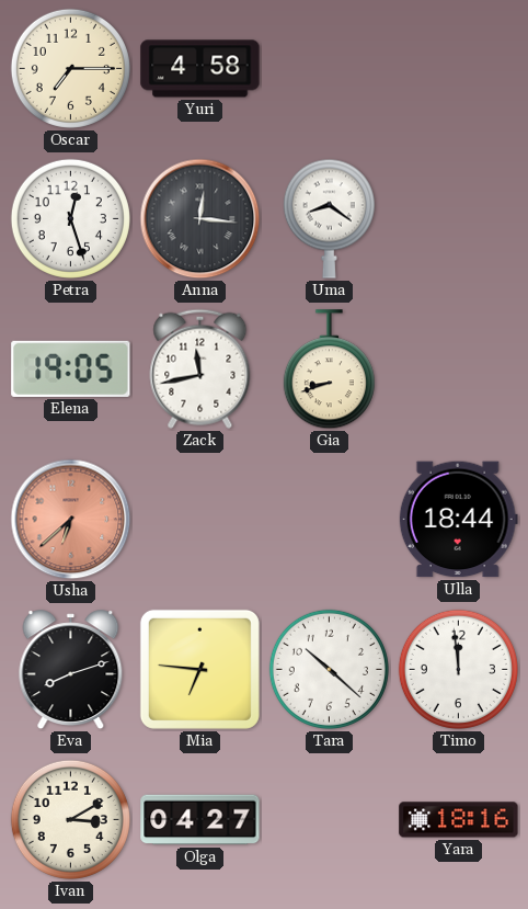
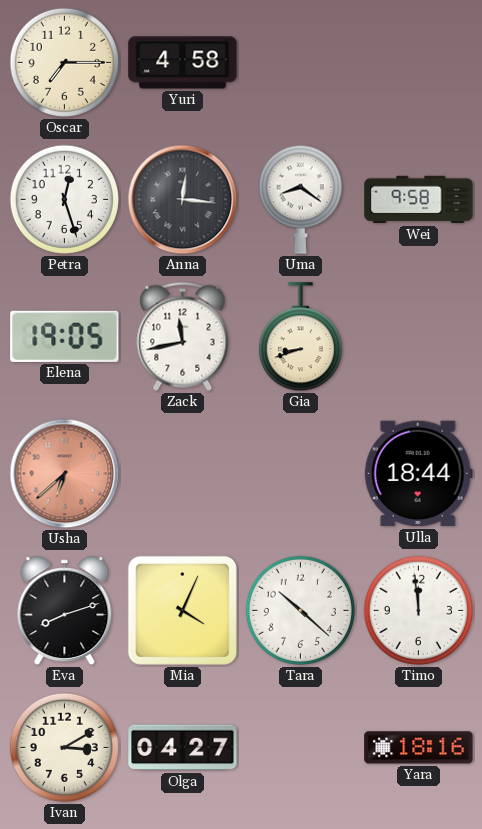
Wei: none -> 9:58 (419, 200)
Mia: 6:46 -> 4:04 (182, 610)
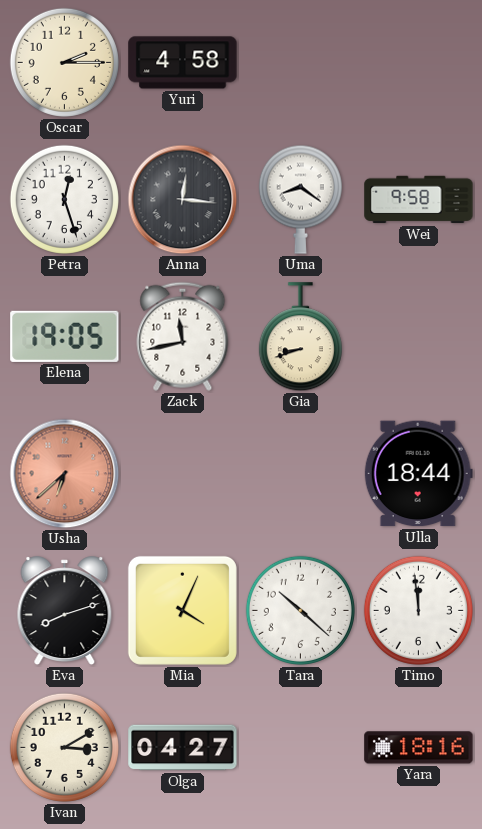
Oscar: 7:15 -> 2:15 (64, 62)
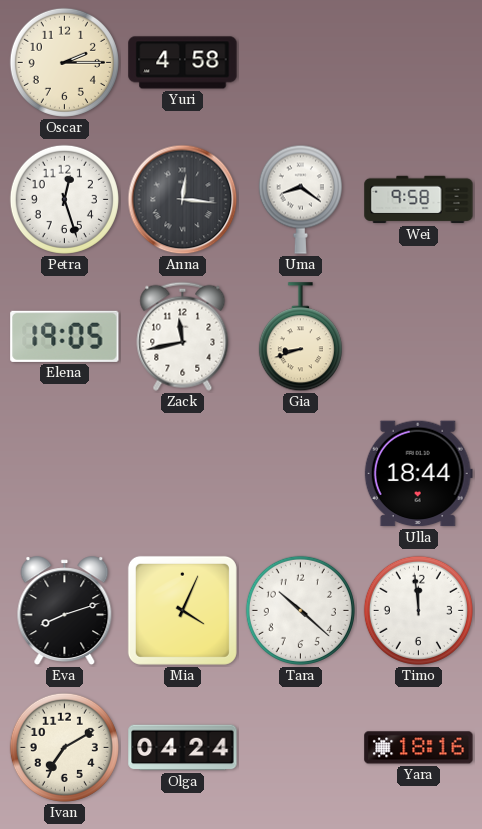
Usha: 6:38 -> none (65, 474)
Ivan: 3:10 -> 7:10 (64, 747)
Olga: 04:27 -> 04:24 (183, 748)
